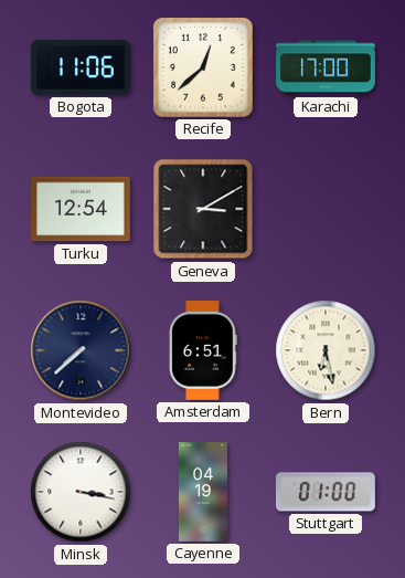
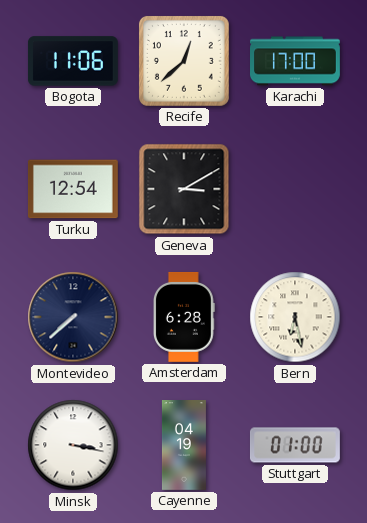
Amsterdam: 6:51 -> 6:28 (184, 317)
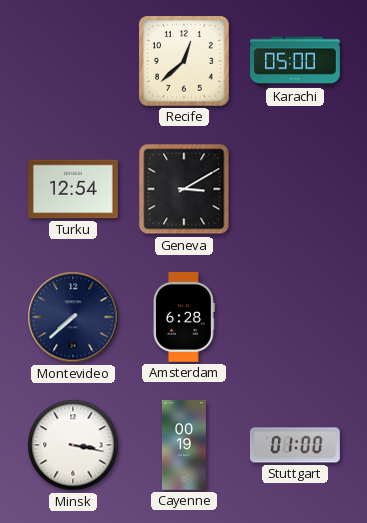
Bogota: 11:06 -> none (73, 61)
Karachi: 17:00 -> 05:00 (296, 61)
Bern: 6:28 -> none (295, 317)
Cayenne: 04:19 -> 00:19 (184, 446)
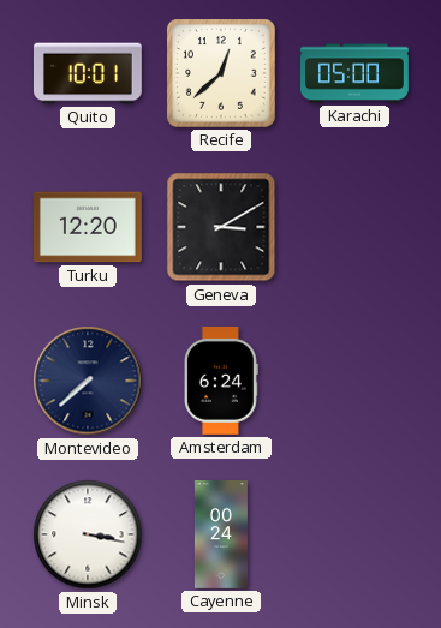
Quito: none -> 10:01 (89, 73)
Turku: 12:54 -> 12:20 (88, 227)
Amsterdam: 6:28 -> 6:24 (221, 381)
Cayenne: 00:19 -> 00:24 (221, 536)
Stuttgart: 01:00 -> none (295, 445)
